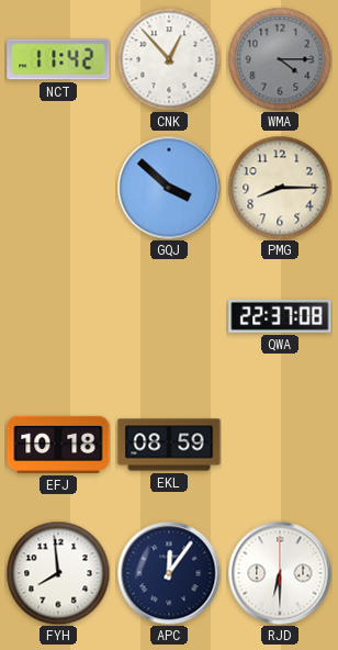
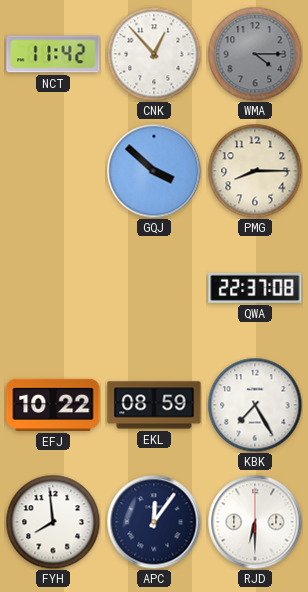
EFJ: 10:18 -> 10:22 (53, 405)
KBK: none -> 7:25 (255, 405)
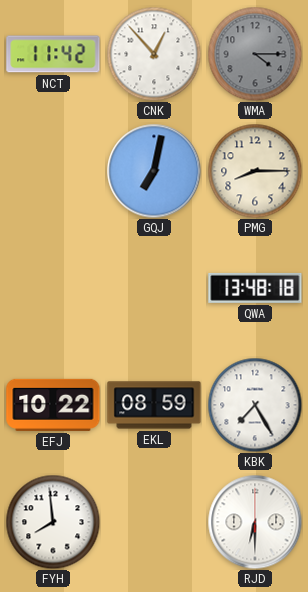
GQJ: 3:52 -> 7:02 (154, 171)
QWA: 22:37 -> 13:48 (255, 288)
APC: 12:06 -> none (154, 522)
